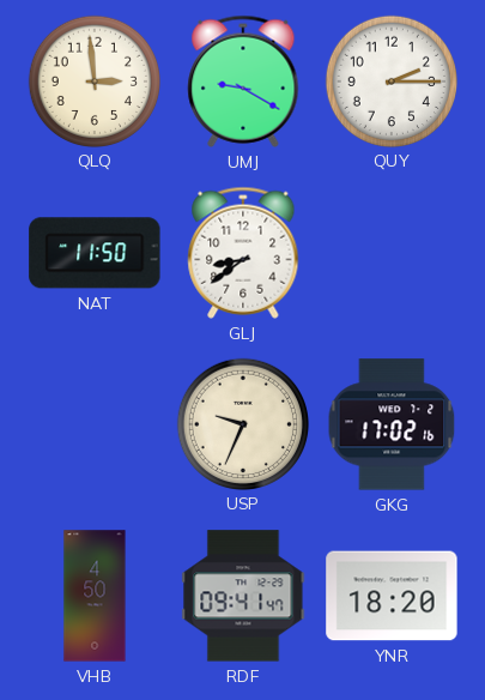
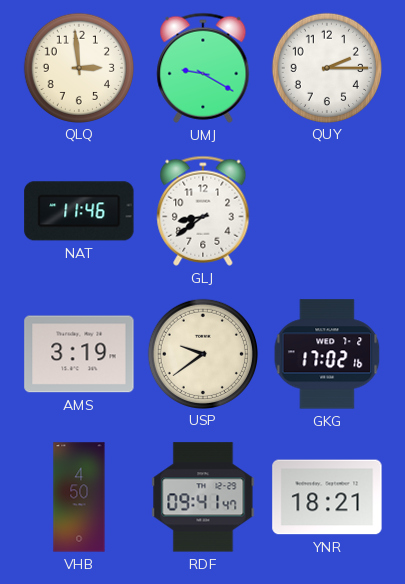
NAT: 11:50 -> 11:46 (79, 211)
AMS: none -> 3:19 (79, 354)
USP: 9:34 -> 9:39 (202, 353)
YNR: 18:20 -> 18:21 (327, 497)
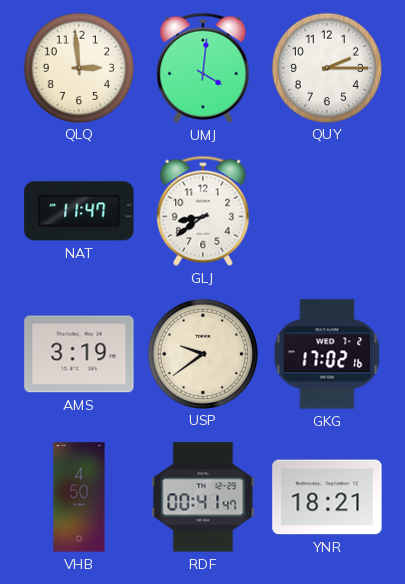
UMJ: 9:20 -> 4:01 (203, 68)
NAT: 11:46 -> 11:47 (79, 211)
RDF: 09:41 -> 00:41 (203, 497)
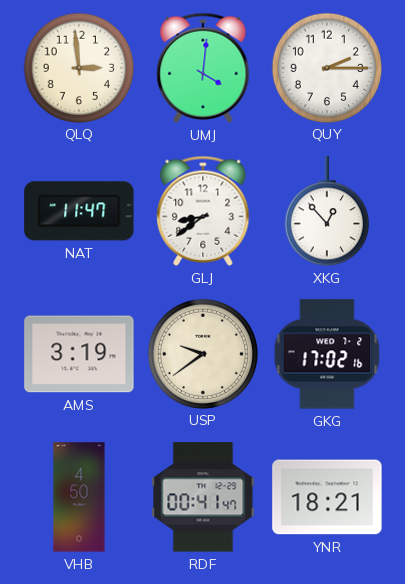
XKG: none -> 12:53 (327, 212)
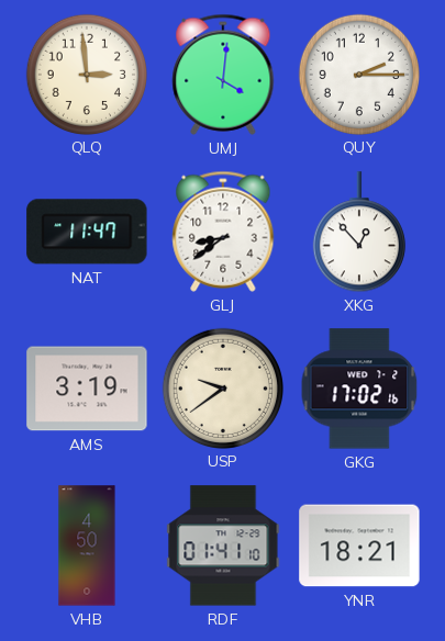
RDF: 00:41 -> 01:41 (223, 546)
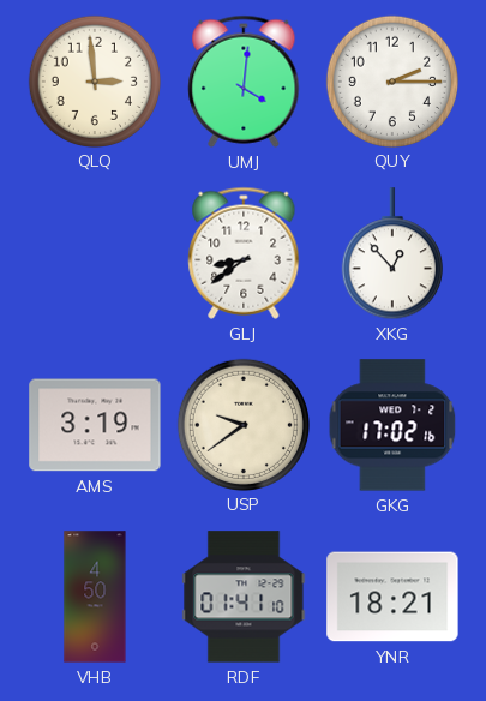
NAT: 11:47 -> none (87, 232)
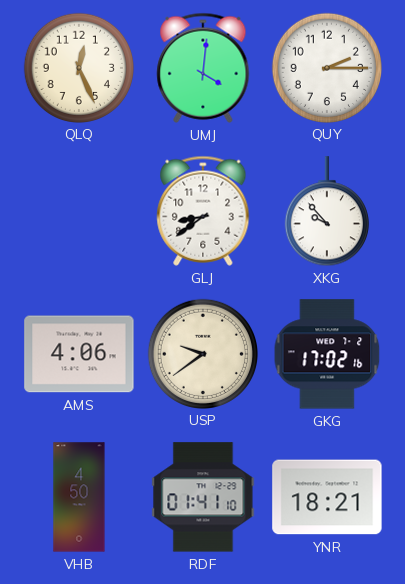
QLQ: 2:59 -> 12:26 (78, 67)
XKG: 12:53 -> 9:53 (327, 212)
AMS: 3:19 -> 4:06 (79, 354)
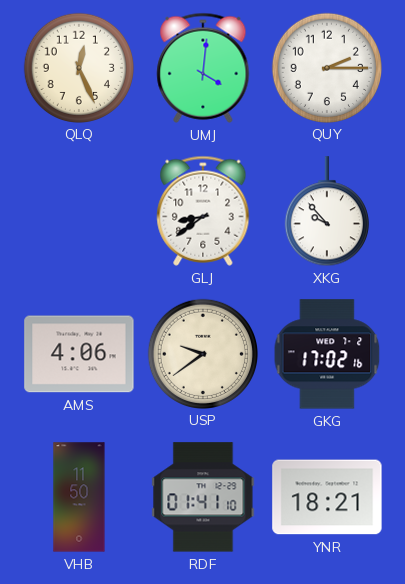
VHB: 4:50 -> 11:50 (79, 497)
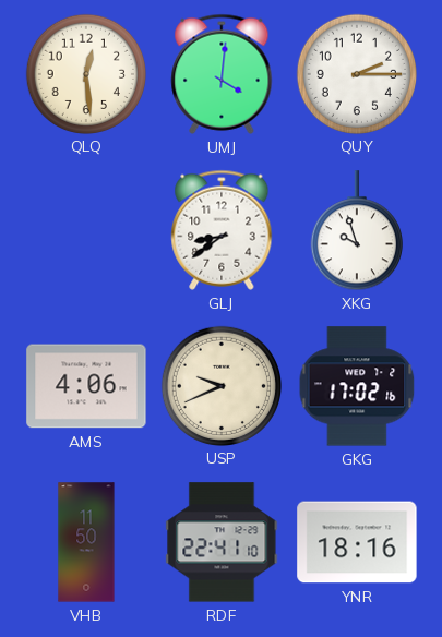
QLQ: 12:26 -> 12:29 (85, 73)
XKG: 9:53 -> 9:57 (357, 231)
USP: 9:39 -> 9:41 (220, 385)
RDF: 01:41 -> 22:41 (222, 542)
YNR: 18:21 -> 18:16 (357, 542)
